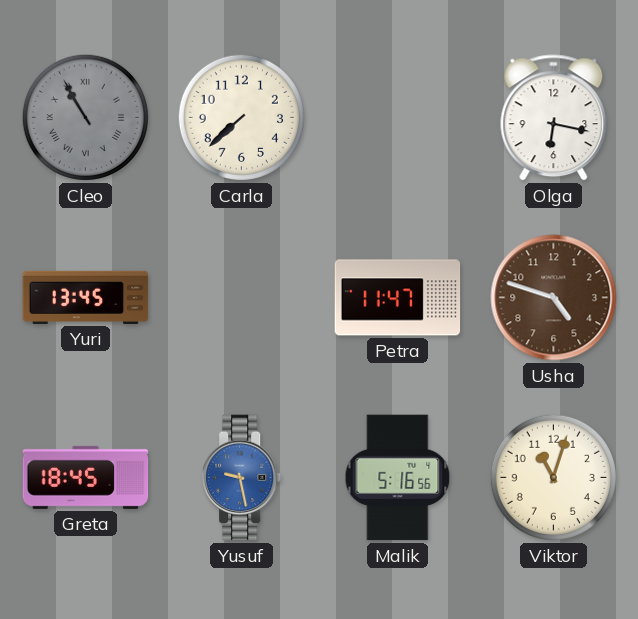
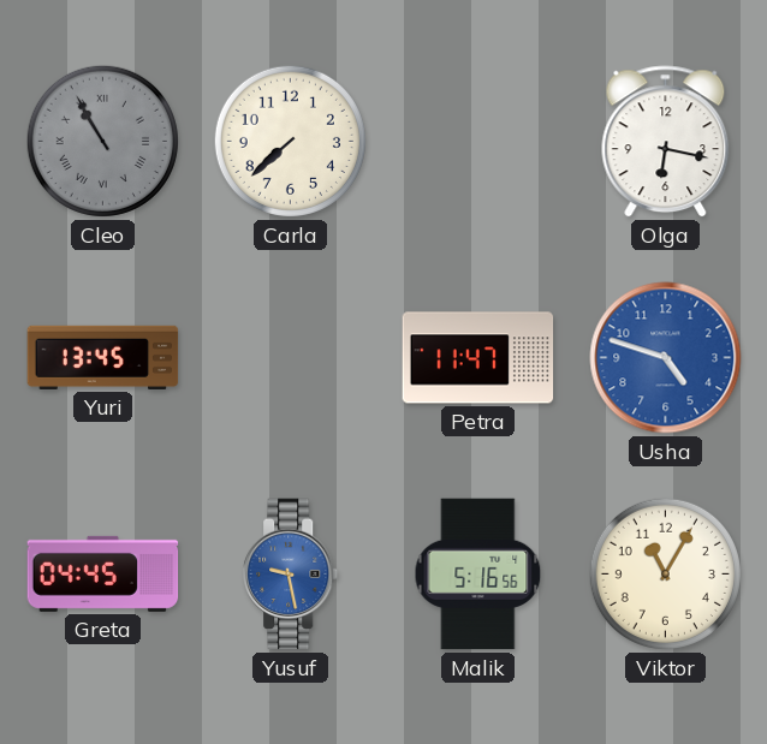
Usha dial: brown -> blue (666, 358)
Greta: 18:45 -> 04:45 (103, 573)
Viktor: 11:03 -> 11:05 (665, 573)
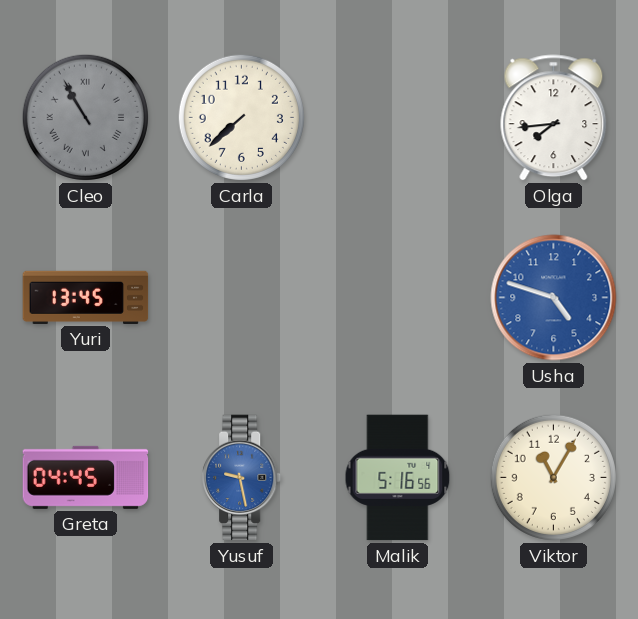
Olga: 6:17 -> 7:44 (554, 118)
Petra: 11:47 -> none (478, 358)
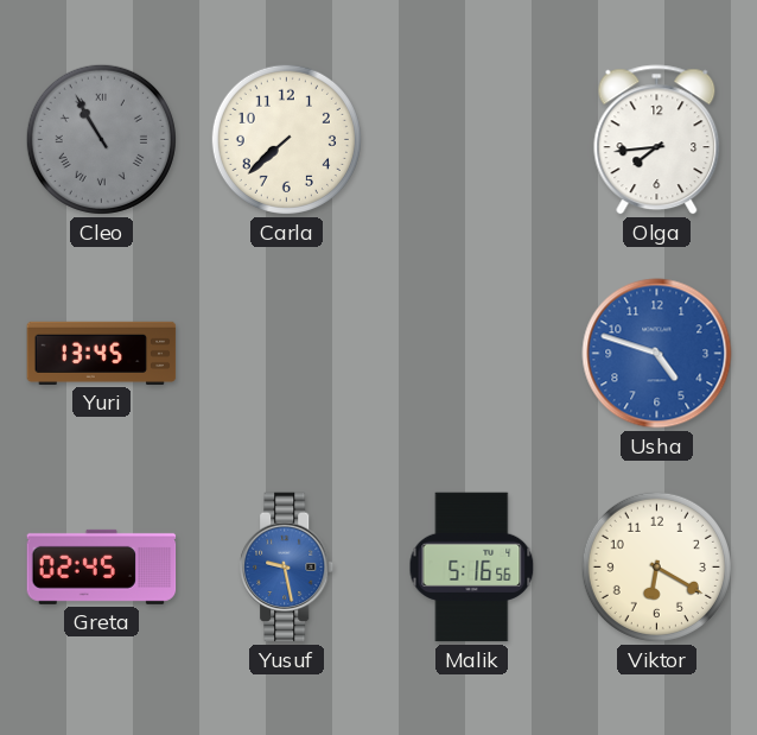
Greta: 04:45 -> 02:45 (102, 566)
Viktor: 11:05 -> 6:20 (656, 566)
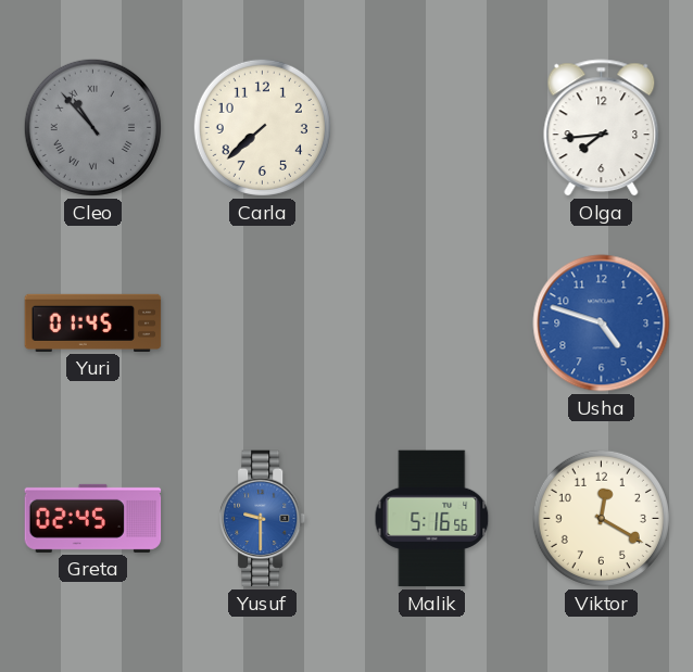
Cleo: 10:55 -> 10:53 (92, 127)
Yuri: 13:45 -> 01:45 (93, 322)
Yusuf: 9:28 -> 9:30 (263, 519)
Viktor: 6:20 -> 12:20 (601, 518)
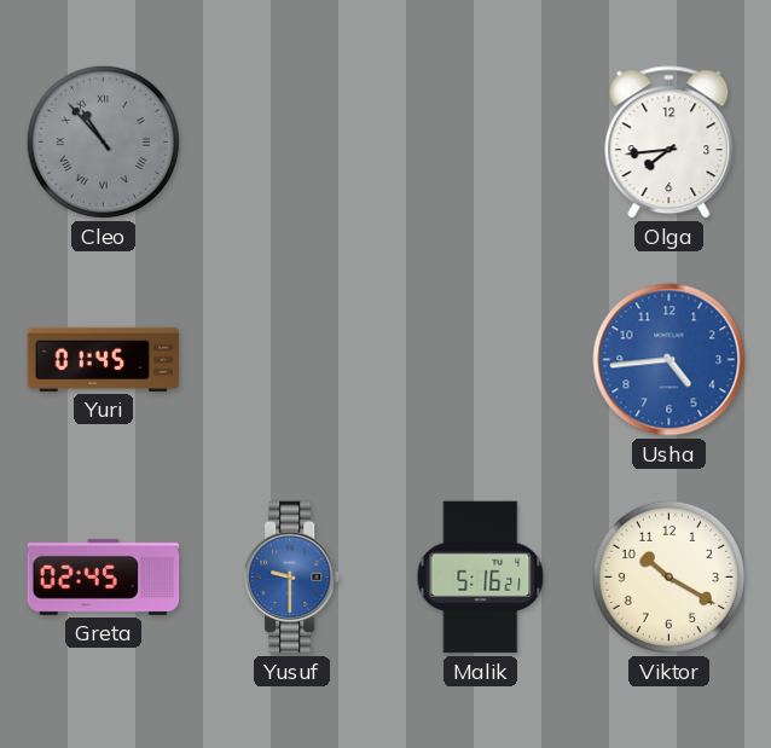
Carla: 7:38 -> none (262, 127)
Usha: 4:48 -> 4:44 (669, 360)
Malik: 5:16:56 -> 5:16:21 (481, 578)
Viktor: 12:20 -> 10:20 (668, 576)
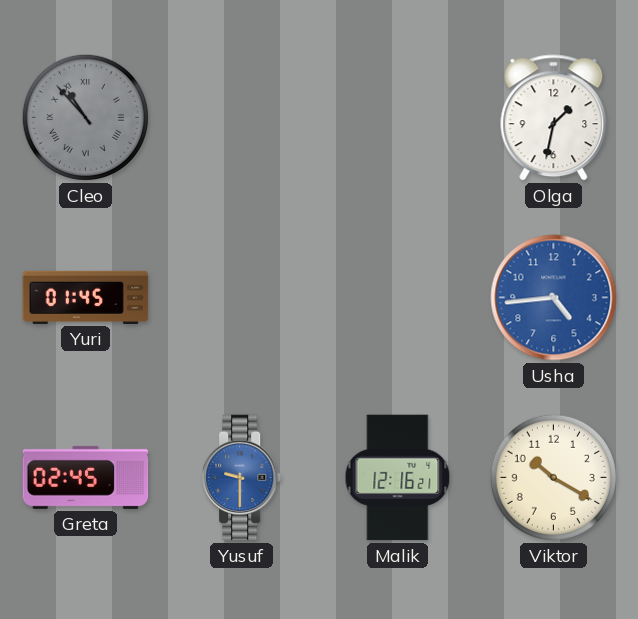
Olga: 7:44 -> 1:32 (554, 118)
Malik: 5:16 -> 12:16 (398, 478)
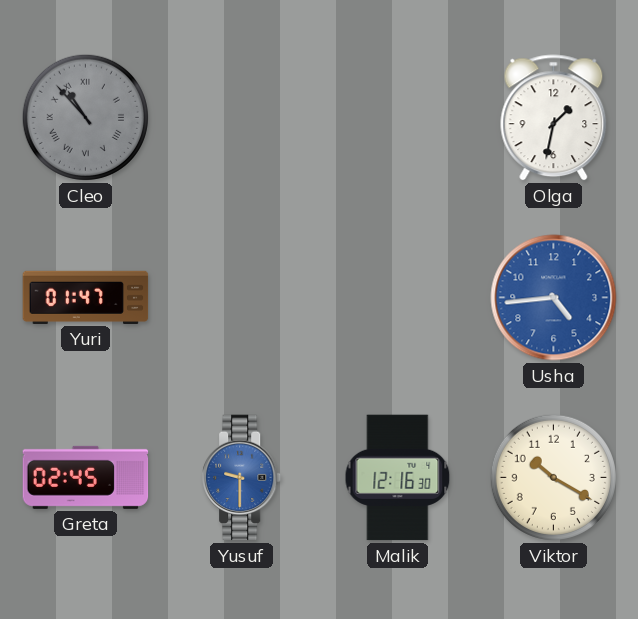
Yuri: 01:45 -> 01:47 (86, 297)
Malik: 12:16:21 -> 12:16:30 (398, 478)
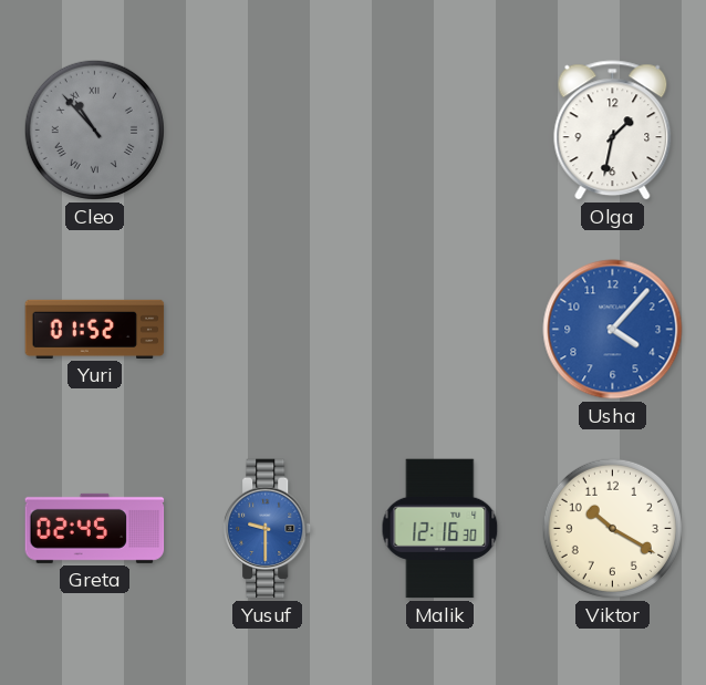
Yuri: 01:47 -> 01:52 (95, 329)
Usha: 4:44 -> 4:07 (613, 330)
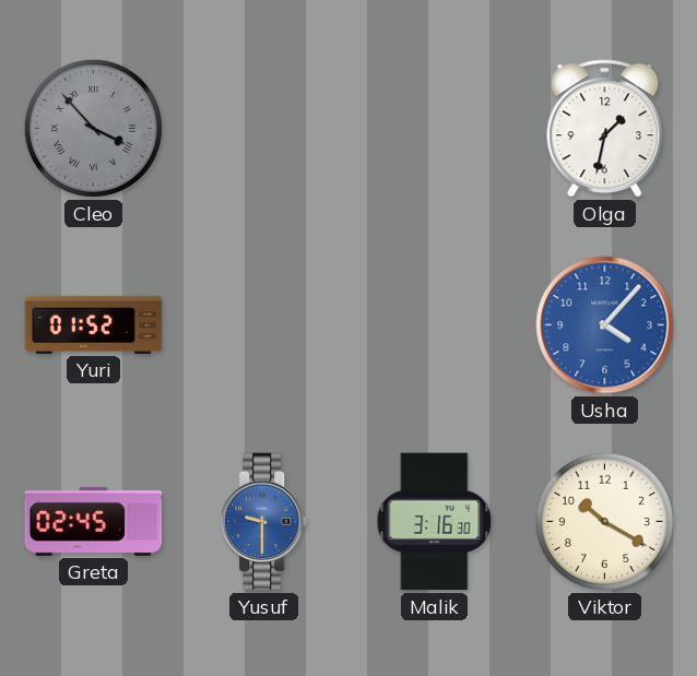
Cleo: 10:53 -> 3:53 (93, 128)
Malik: 12:16 -> 3:16 (435, 522)
